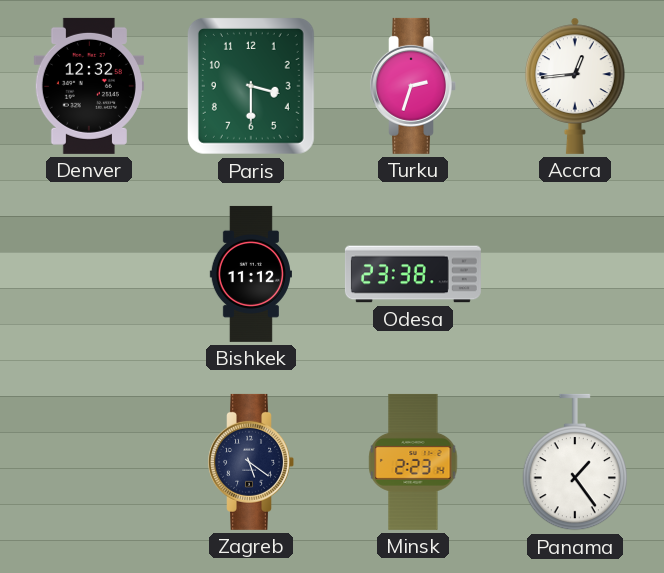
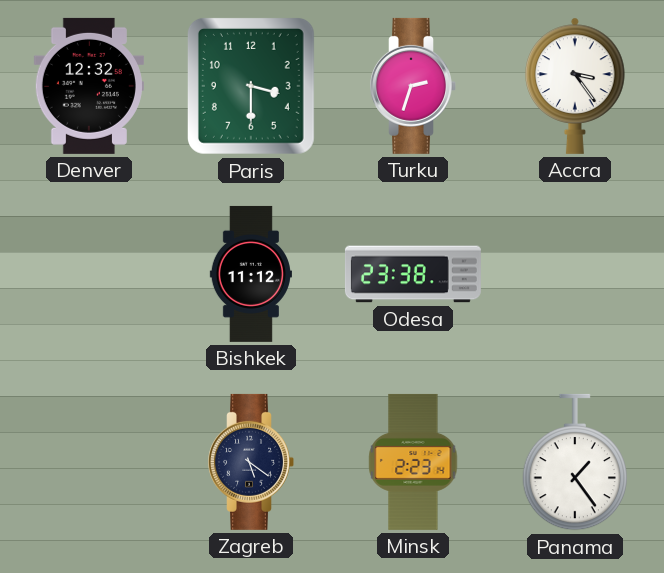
Accra: 12:44 -> 3:24 (575, 86)
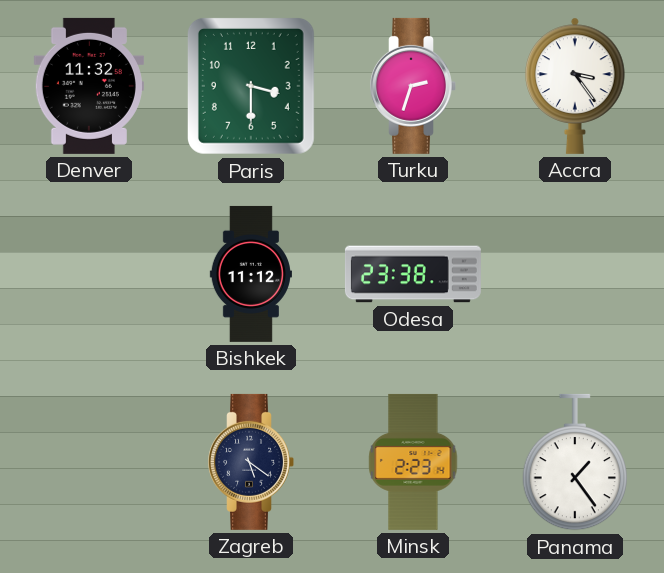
Denver: 12:32 -> 11:32 (89, 86)
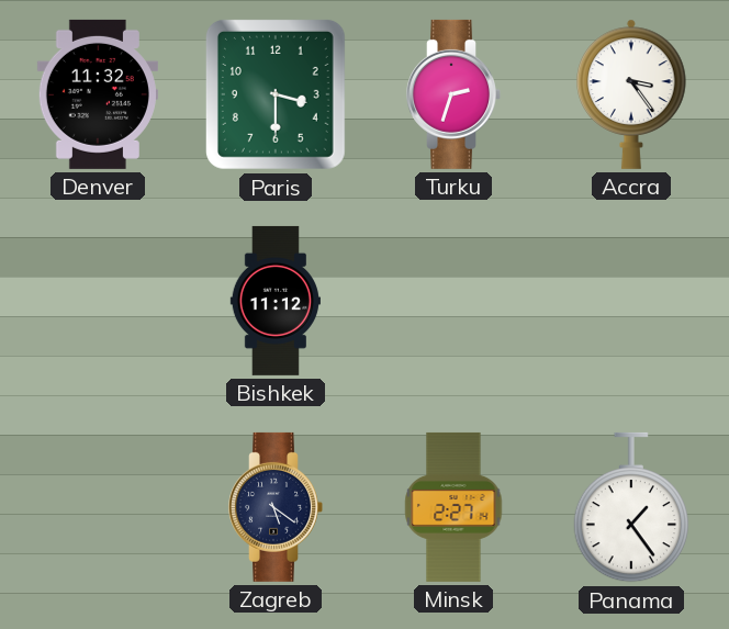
Odesa: 23:38 -> none (413, 274)
Minsk: 2:23 -> 2:27 (453, 507)
